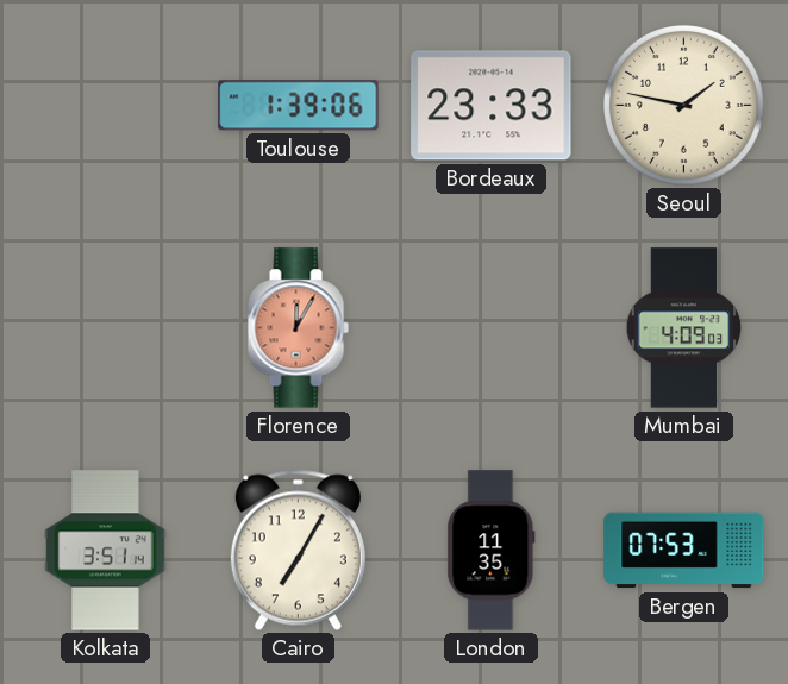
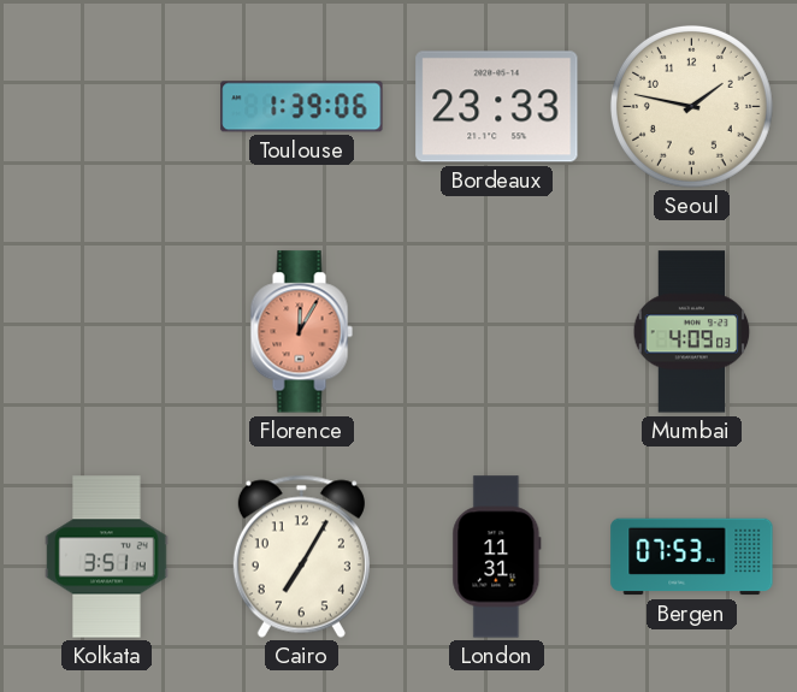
London: 11:35 -> 11:31 (497, 557)
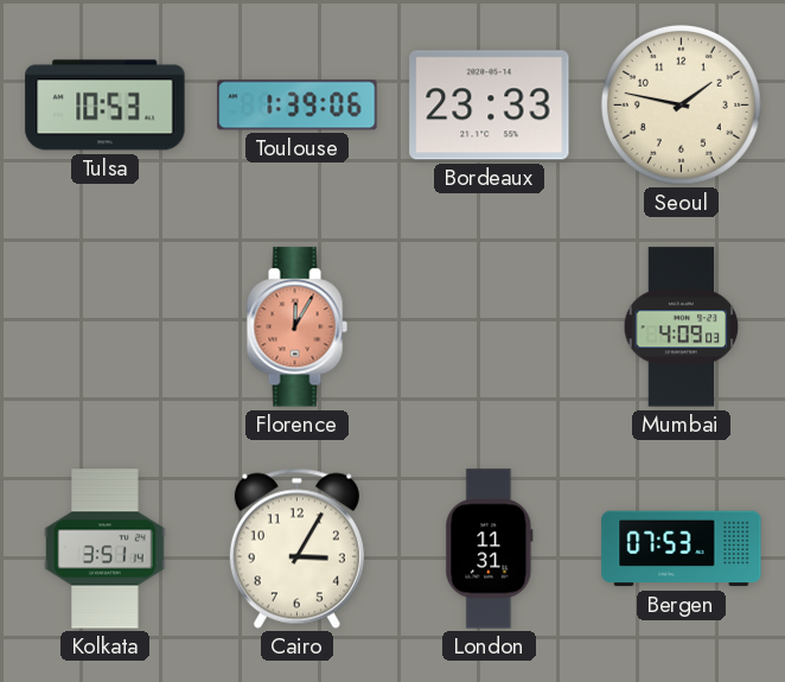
Tulsa: none -> 10:53 (106, 106)
Cairo: 7:05 -> 3:05 (296, 548)
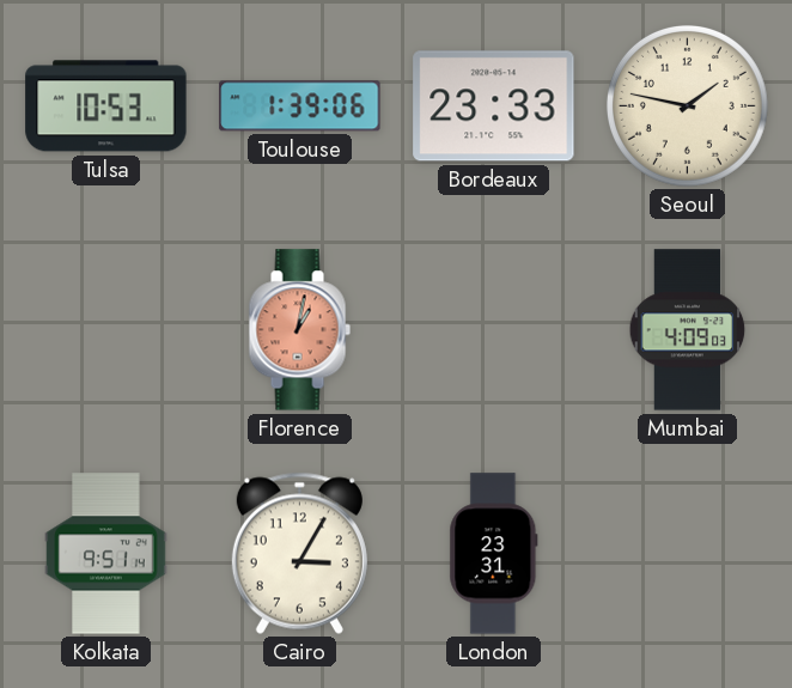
Florence: 12:05 -> 1:02 (299, 330)
Kolkata: 3:51 -> 9:51 (106, 554)
London: 11:31 -> 23:31 (494, 554)
Bergen: 07:53 -> none (682, 549)
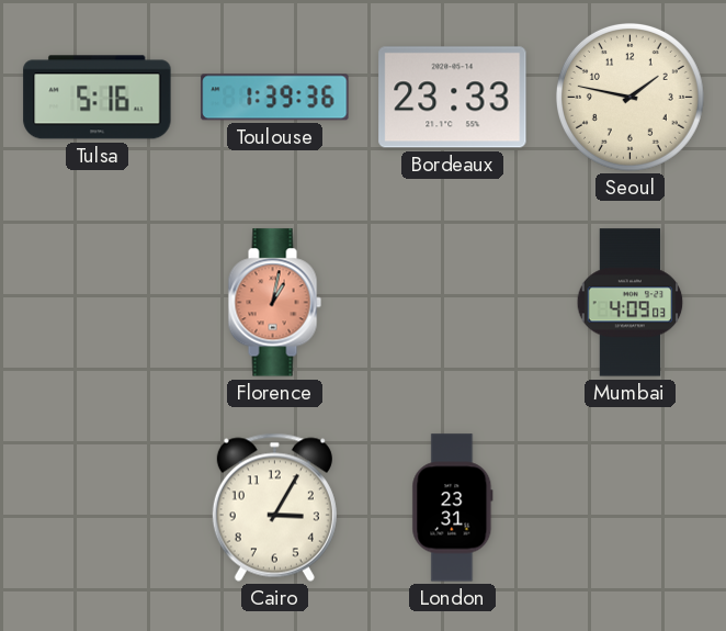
Tulsa: 10:53 -> 5:16 (98, 98)
Toulouse: 1:39:06 -> 1:39:36 (275, 98)
Kolkata: 9:51 -> none (106, 554)
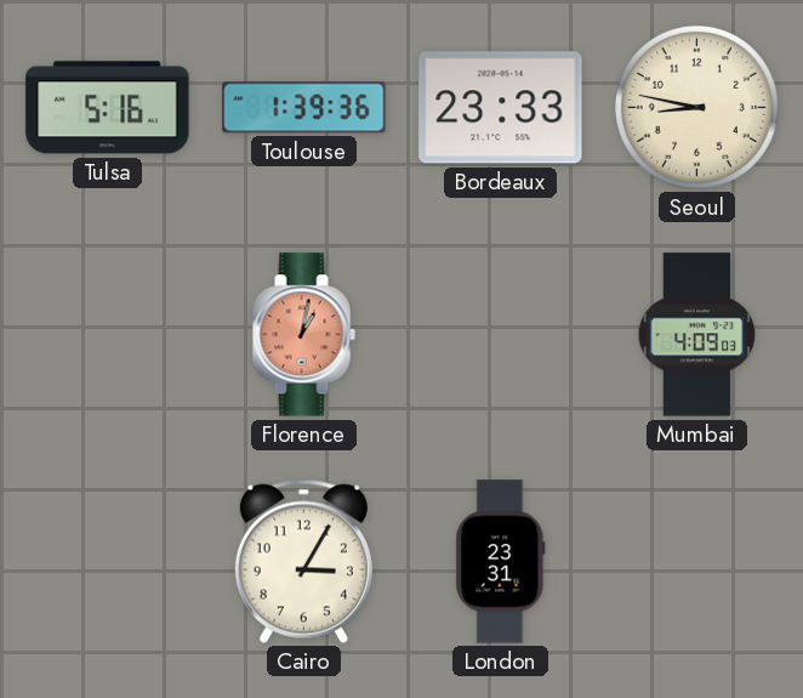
Seoul: 1:47 -> 8:47 (696, 107)
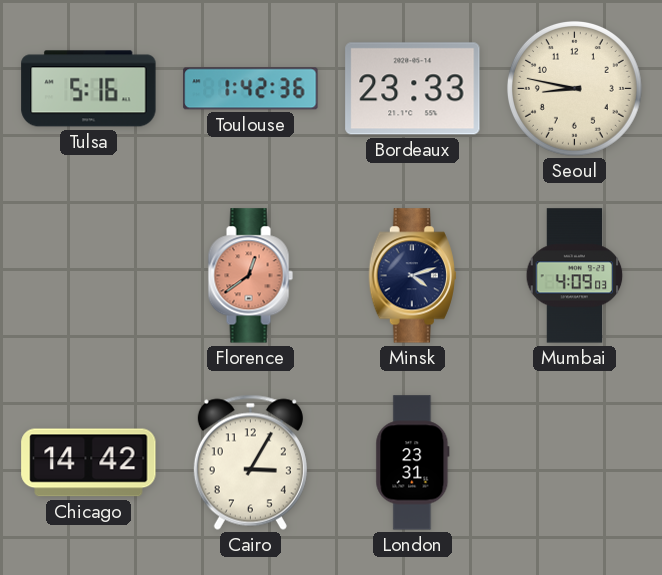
Toulouse: 1:39 -> 1:42 (251, 89)
Florence: 1:02 -> 12:39 (250, 276)
Minsk: none -> 4:12 (412, 276)
Chicago: none -> 14:42 (89, 463)
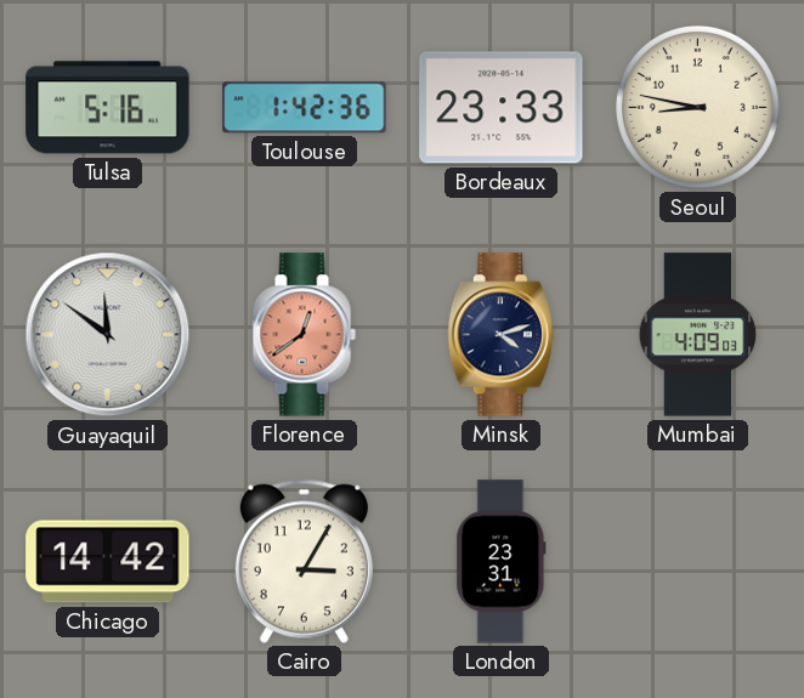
Guayaquil: none -> 11:51 (108, 335)
